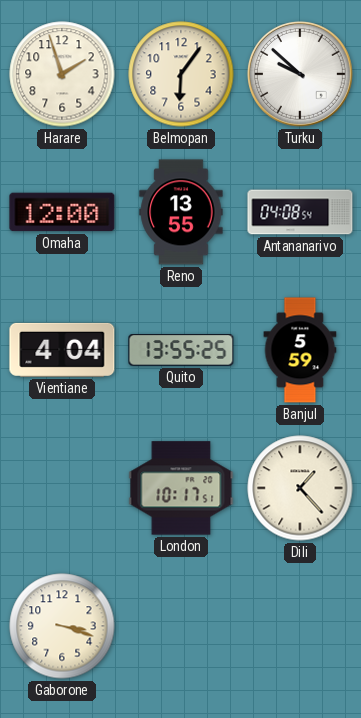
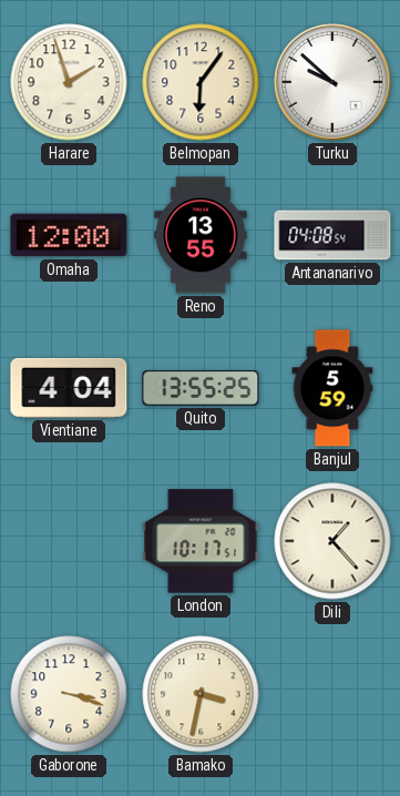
Bamako: none -> 3:32 (201, 694)
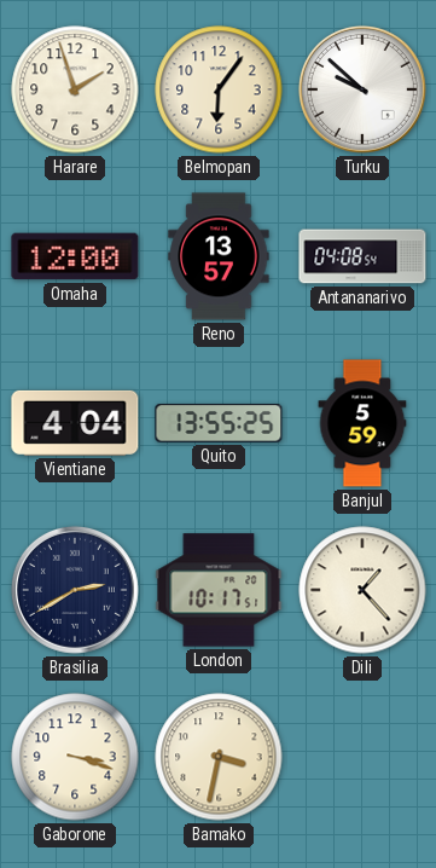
Reno: 13:55 -> 13:57 (219, 256)
Brasilia: none -> 2:40 (75, 590)
